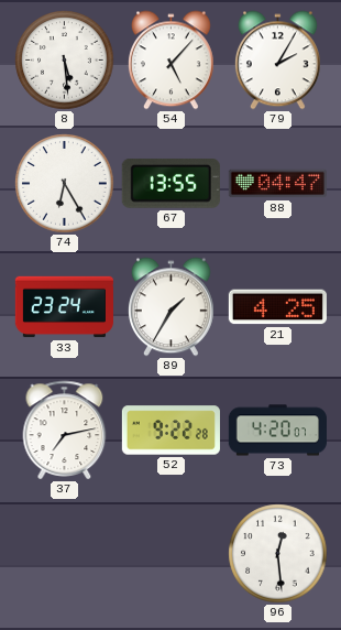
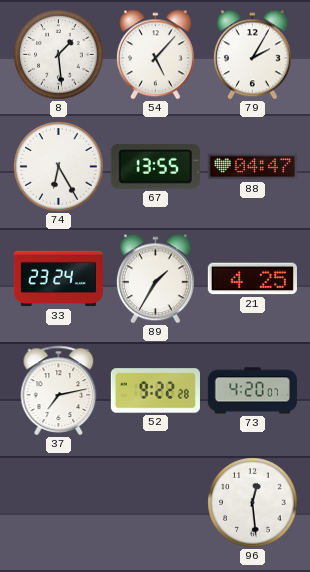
8: 5:29 -> 1:29 (59, 55)
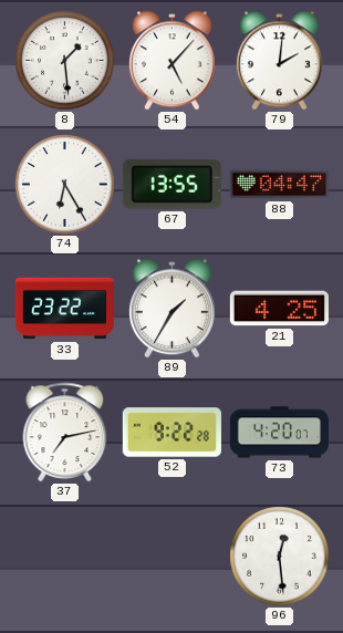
79: 2:05 -> 2:01 (280, 61)
33: 23:24 -> 23:22 (64, 309)
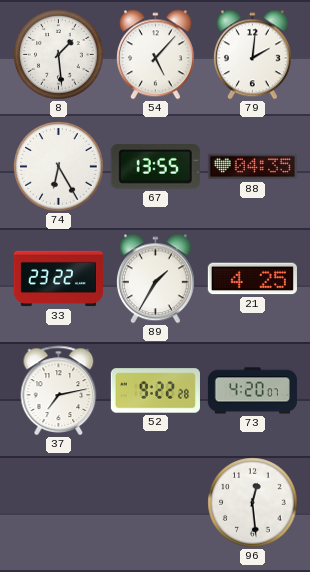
88: 04:47 -> 04:35 (252, 167)
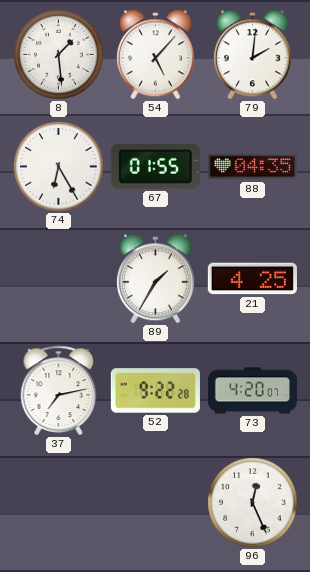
67: 13:55 -> 01:55 (155, 167)
33: 23:22 -> none (58, 279)
96: 12:29 -> 12:26 (253, 503)
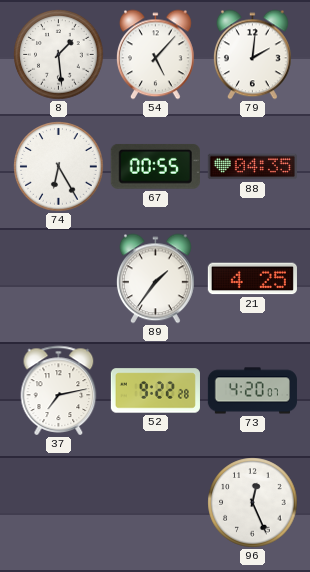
67: 01:55 -> 00:55 (155, 167)
89: 1:35 -> 1:36 (156, 279)
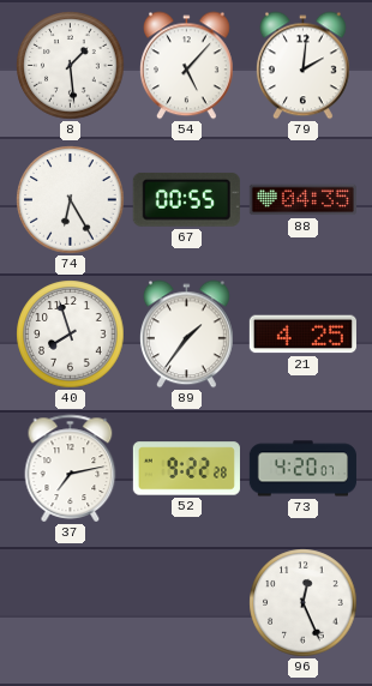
40: none -> 7:57 (71, 335)
